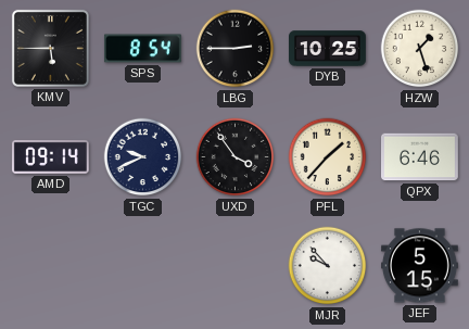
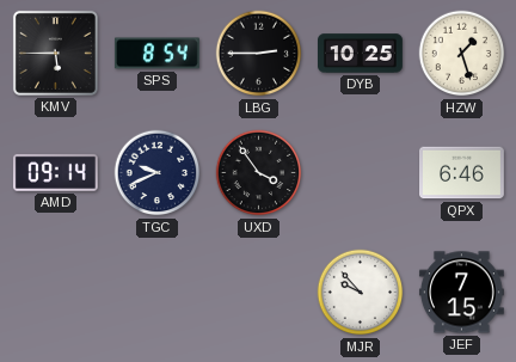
PFL: 1:37 -> none (328, 157)
JEF: 5:15 -> 7:15 (462, 293)
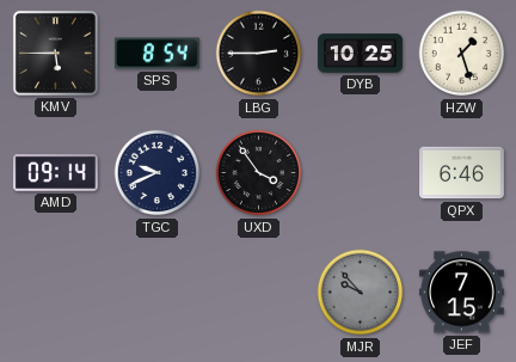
MJR dial: white -> grey (361, 293)
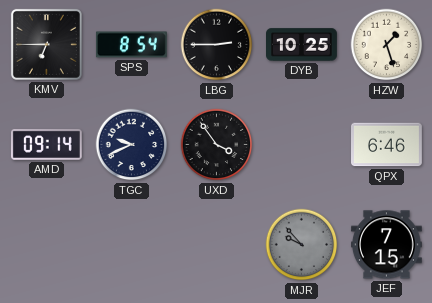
KMV: 5:45 -> 6:45 (46, 44)
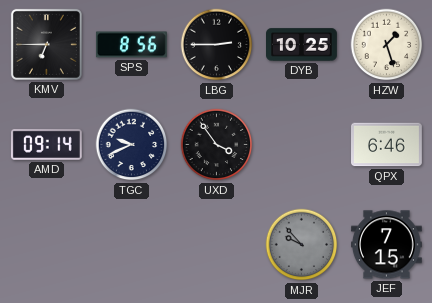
SPS: 8:54 -> 8:56 (131, 45)
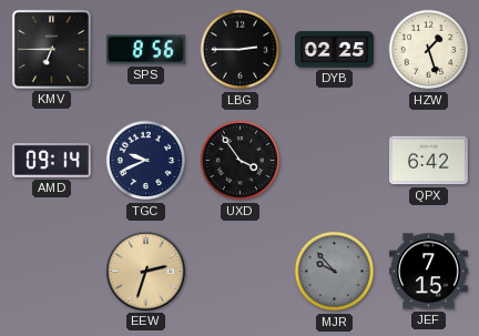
DYB: 10:25 -> 02:25 (335, 50)
QPX: 6:46 -> 6:42 (429, 161)
EEW: none -> 2:33 (146, 272)
